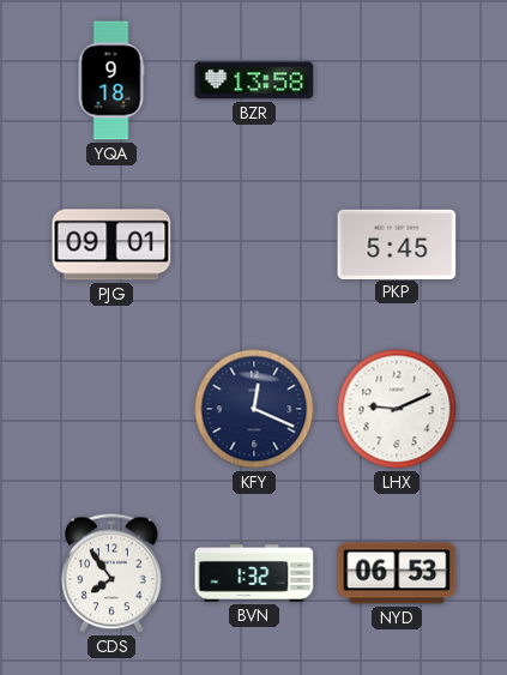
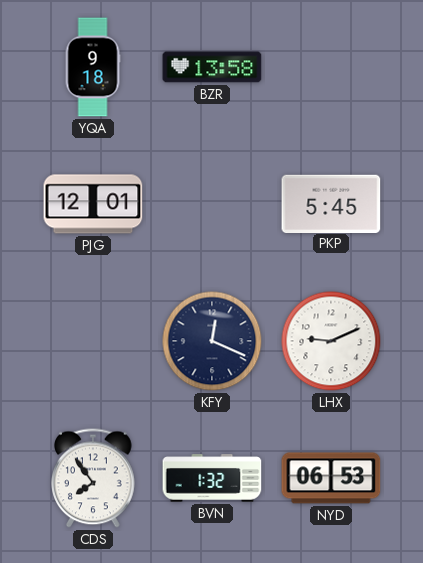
PJG: 09:01 -> 12:01 (93, 204)
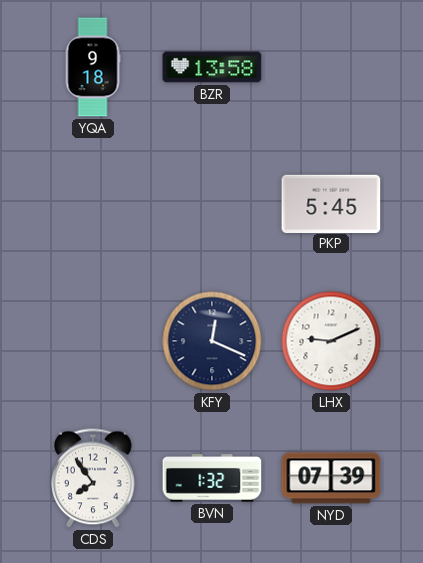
PJG: 12:01 -> none (93, 204)
NYD: 06:53 -> 07:39 (331, 478)
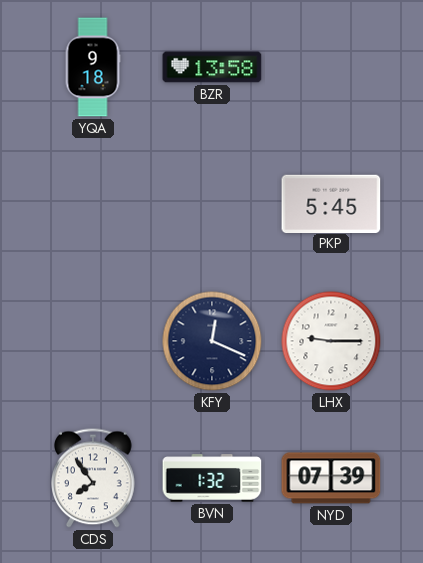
LHX: 9:11 -> 9:15 (331, 341)
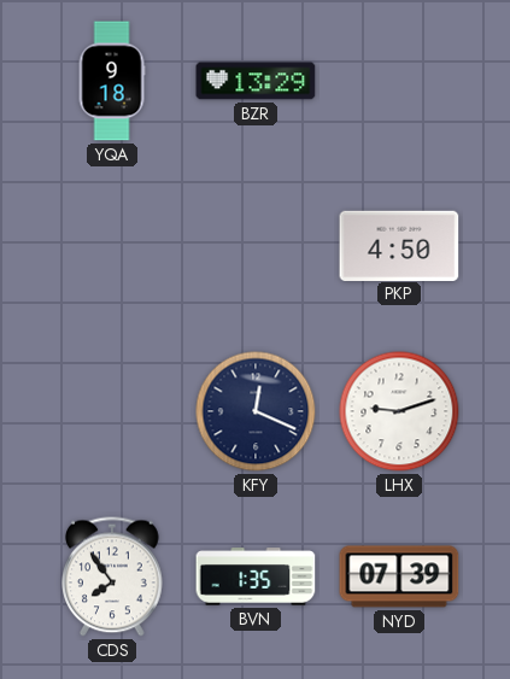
BZR: 13:58 -> 13:29 (256, 81)
PKP: 5:45 -> 4:50 (399, 245)
LHX: 9:15 -> 9:12 (399, 411)
BVN: 1:32 -> 1:35 (256, 576)
